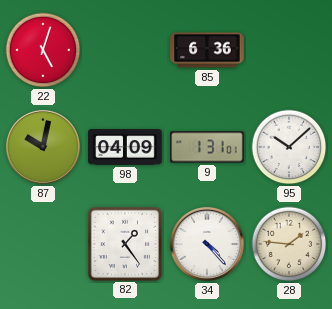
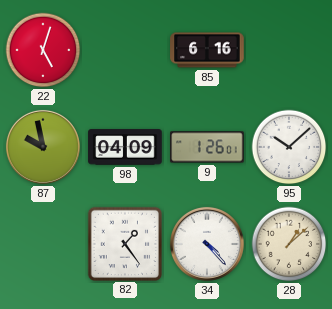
85: 6:36 -> 6:16 (207, 50)
87: 10:02 -> 9:58 (43, 147)
9: 1:31 -> 1:26 (207, 147)
28: 1:46 -> 1:08 (289, 244)
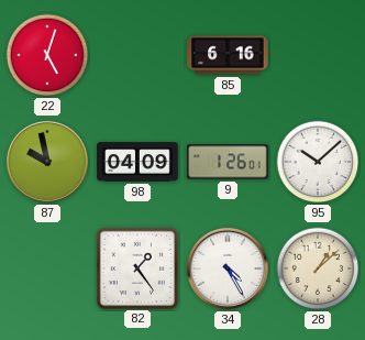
34: 4:23 -> 4:25 (228, 268)
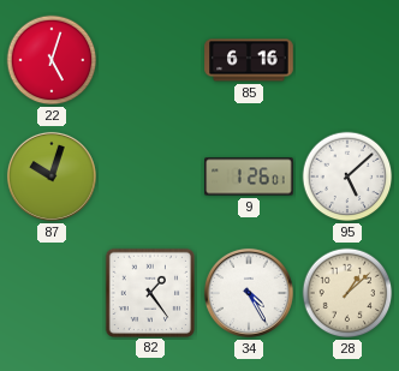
87: 9:58 -> 10:03 (52, 176)
98: 04:09 -> none (137, 162)
95: 10:08 -> 5:08 (347, 176)
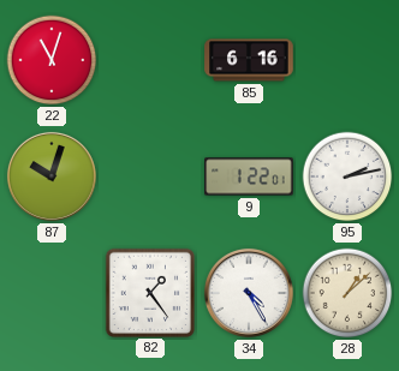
22: 5:03 -> 11:03 (52, 60)
9: 1:26 -> 1:22 (249, 176)
95: 5:08 -> 2:13 (347, 176)
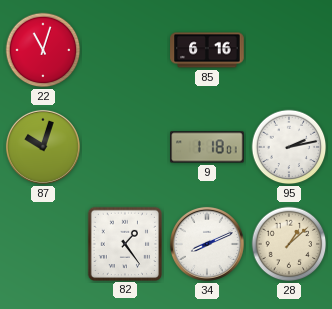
9: 1:22 -> 1:18 (207, 147)
34: 4:25 -> 8:11 (207, 244)
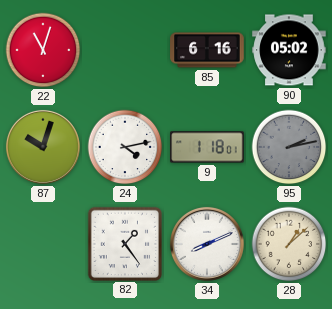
90: none -> 05:02 (289, 50)
24: none -> 4:13 (125, 147)
95 dial: white -> grey (289, 147)
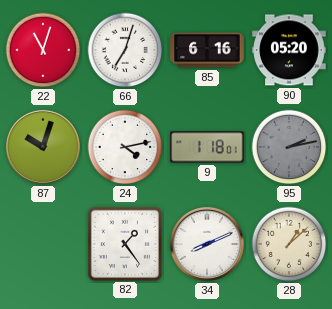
66: none -> 7:03 (125, 50)
90: 05:02 -> 05:20 (289, 50)
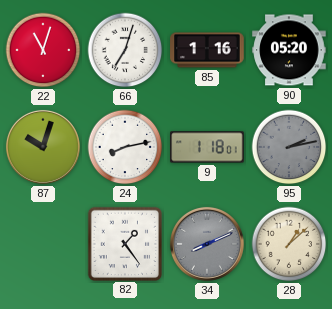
85: 6:16 -> 1:16 (207, 50)
24: 4:13 -> 8:13 (125, 147)
34 dial: white -> grey (207, 244)
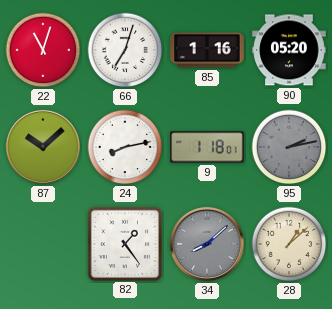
87: 10:03 -> 10:08 (43, 147)
34: 8:11 -> 8:08 (207, 244)
